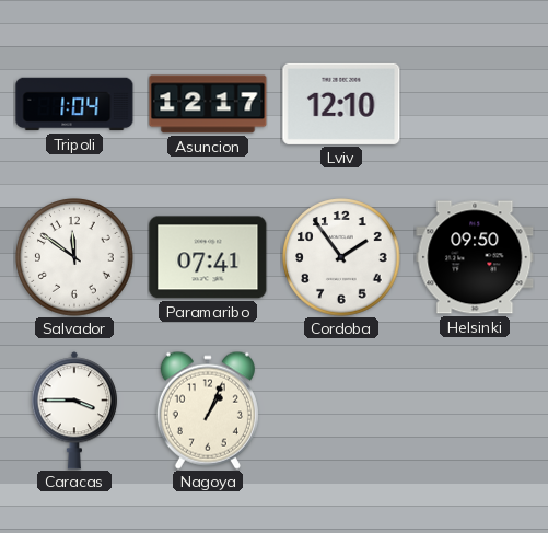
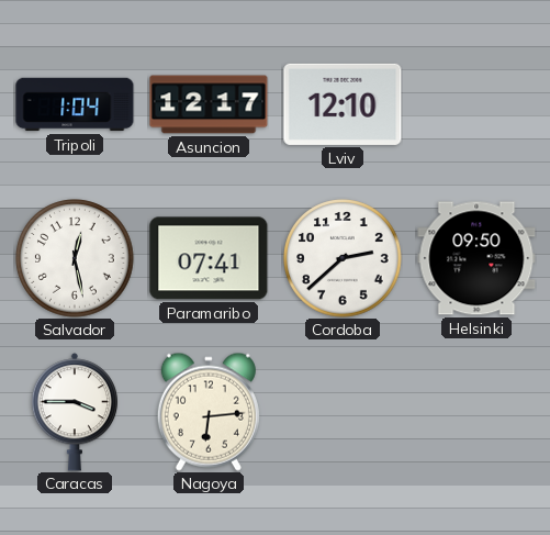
Salvador: 11:51 -> 12:28 (75, 258)
Cordoba: 1:54 -> 2:38 (343, 258)
Nagoya: 1:04 -> 6:14 (209, 412)
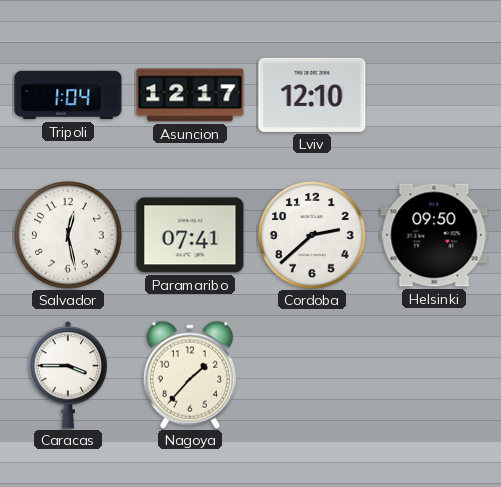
Nagoya: 6:14 -> 1:37 (190, 375)
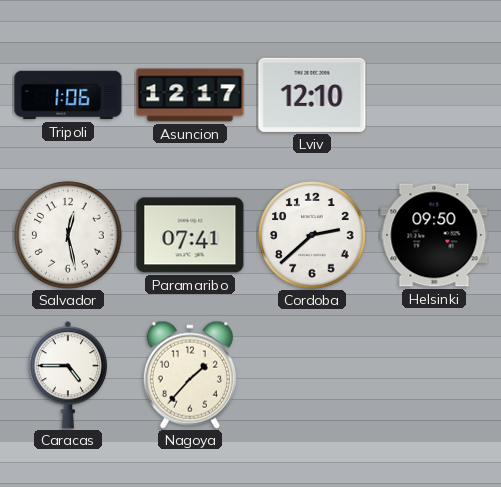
Tripoli: 1:04 -> 1:06 (68, 95)
Caracas: 3:45 -> 4:45 (67, 375)
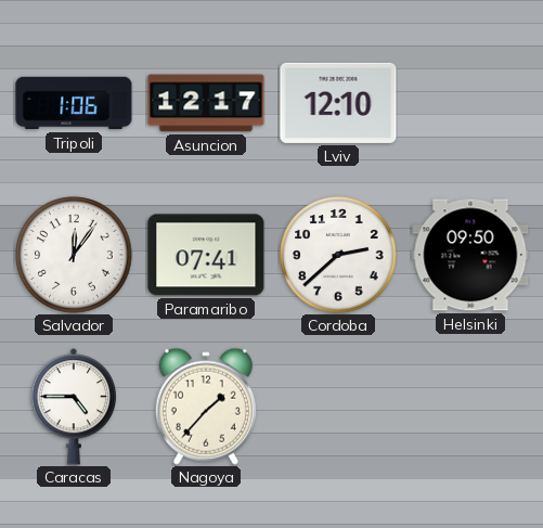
Salvador: 12:28 -> 12:06 (74, 255)
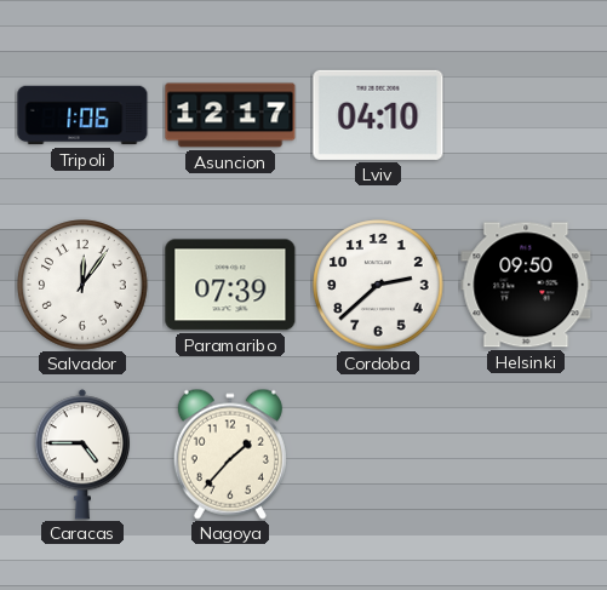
Lviv: 12:10 -> 04:10 (378, 115)
Paramaribo: 07:41 -> 07:39 (230, 285)
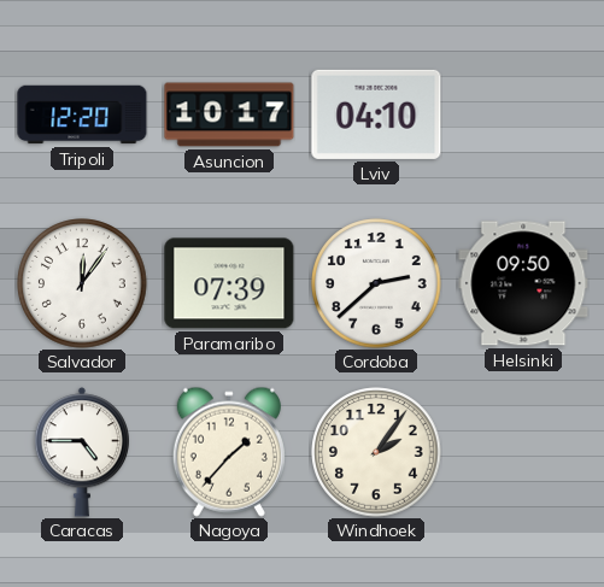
Tripoli: 1:06 -> 12:20 (82, 115)
Asuncion: 12:17 -> 10:17 (229, 115)
Windhoek: none -> 2:06 (376, 452)
